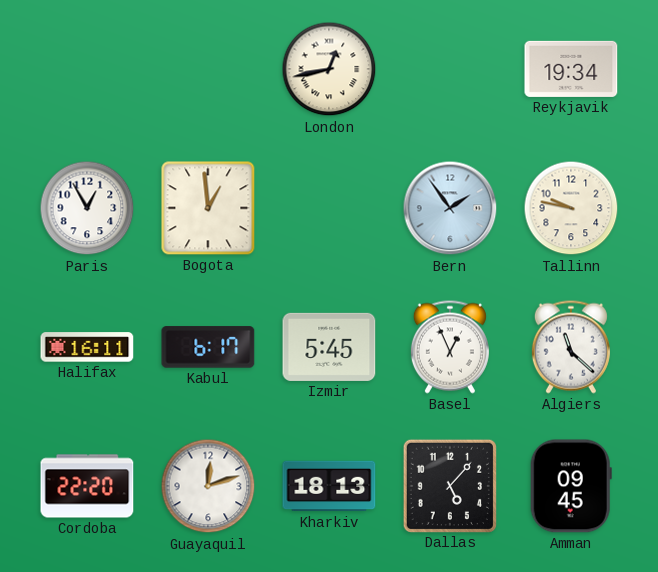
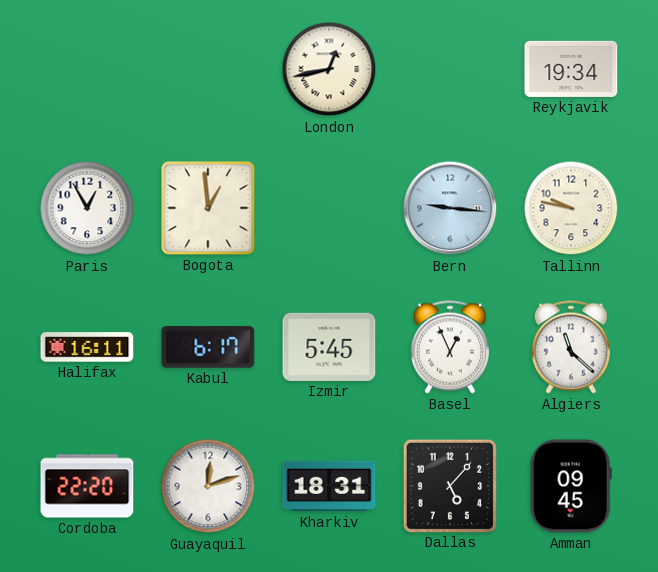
Bern: 1:54 -> 9:16 (450, 208)
Kharkiv: 18:13 -> 18:31 (329, 486)
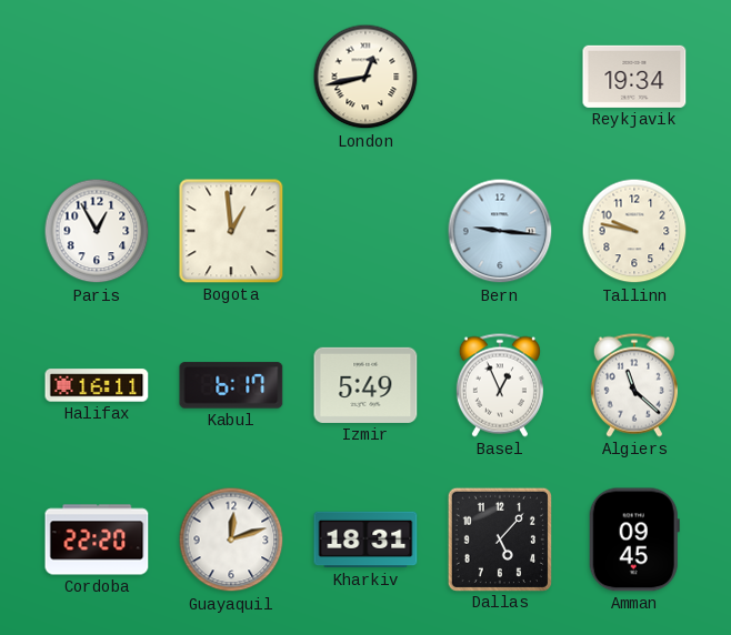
Izmir: 5:45 -> 5:49 (365, 385)
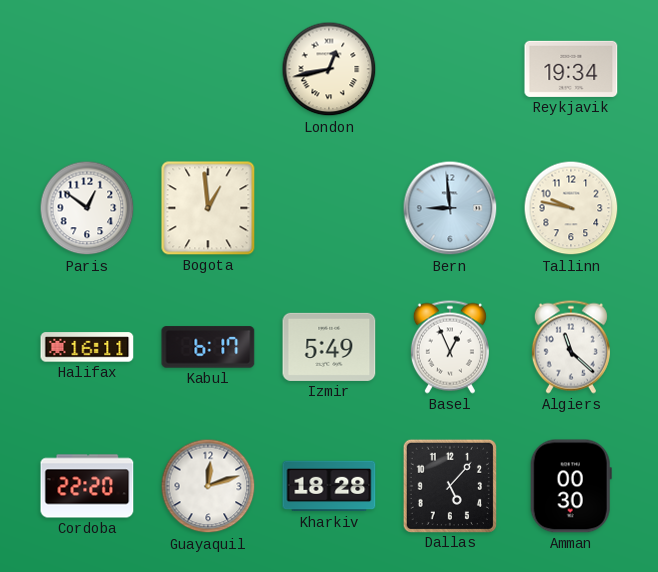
Paris: 12:55 -> 12:51 (87, 208)
Bern: 9:16 -> 8:59 (450, 208)
Kharkiv: 18:31 -> 18:28 (329, 486)
Amman: 09:45 -> 00:30 (571, 486)
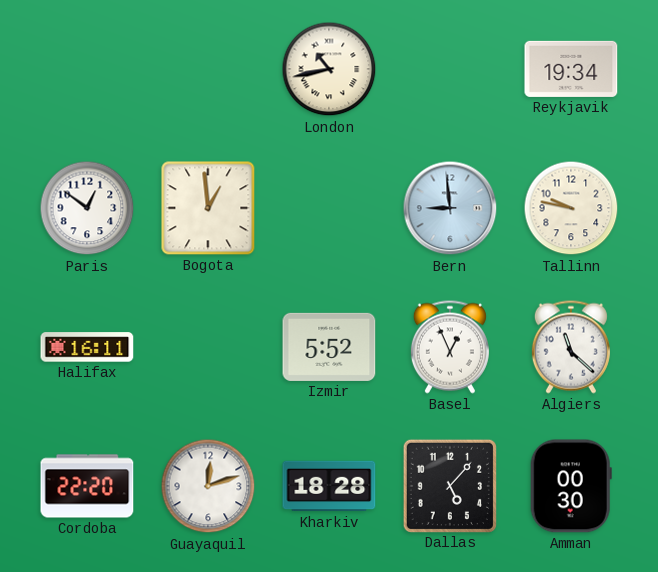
London: 12:43 -> 10:43 (329, 69)
Kabul: 6:17 -> none (208, 347)
Izmir: 5:49 -> 5:52 (329, 347)
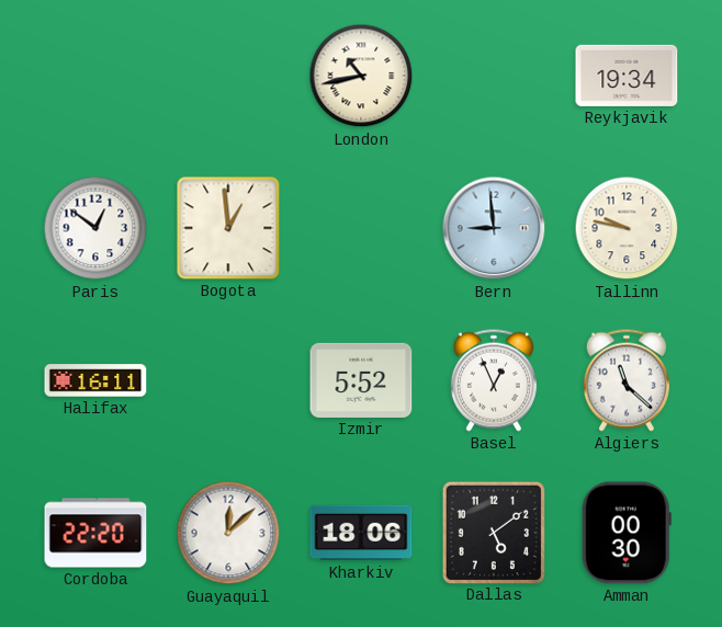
Guayaquil: 12:12 -> 12:08 (228, 533)
Kharkiv: 18:28 -> 18:06 (361, 533)
Dallas: 5:07 -> 5:09 (493, 532)
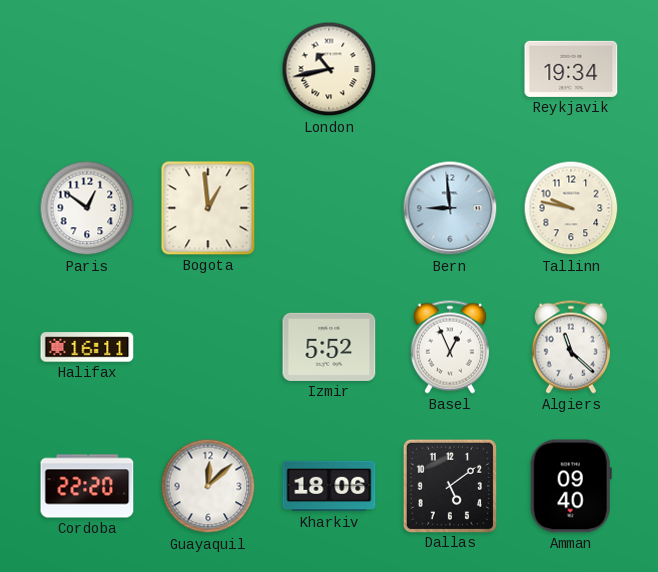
Amman: 00:30 -> 09:40 (571, 486)
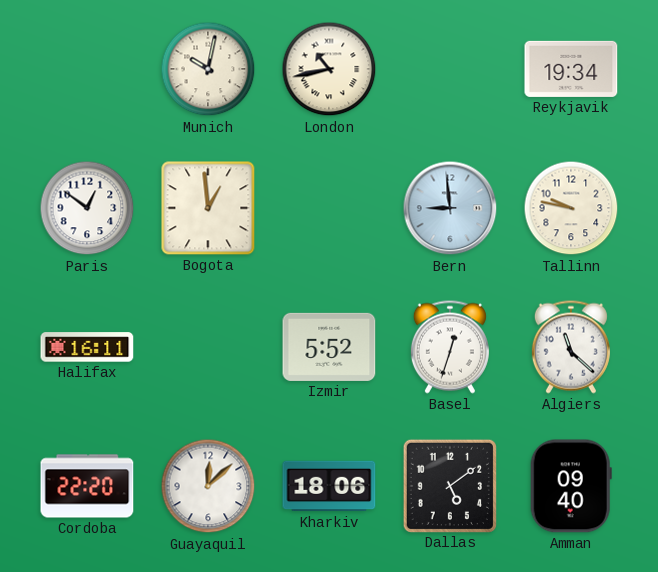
Munich: none -> 10:02 (208, 69)
Basel: 12:56 -> 12:33 (450, 347)
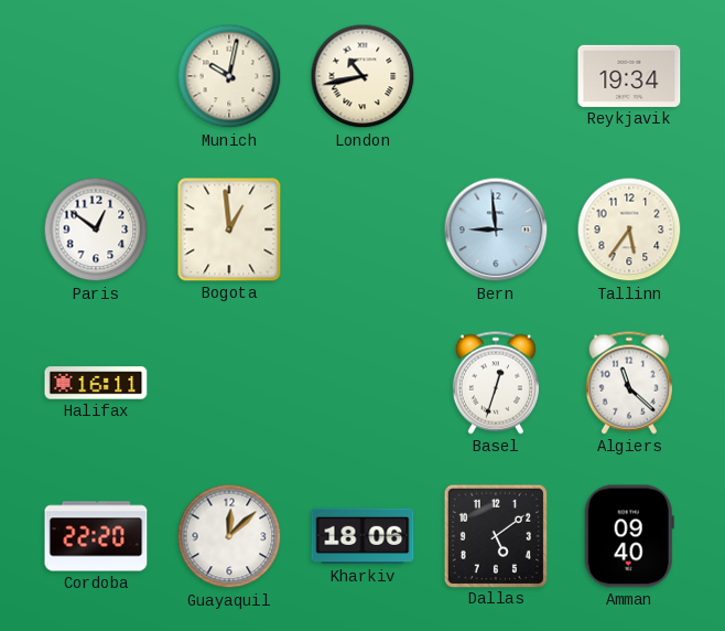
Tallinn: 9:47 -> 5:36 (629, 229)
Izmir: 5:52 -> none (329, 347)
